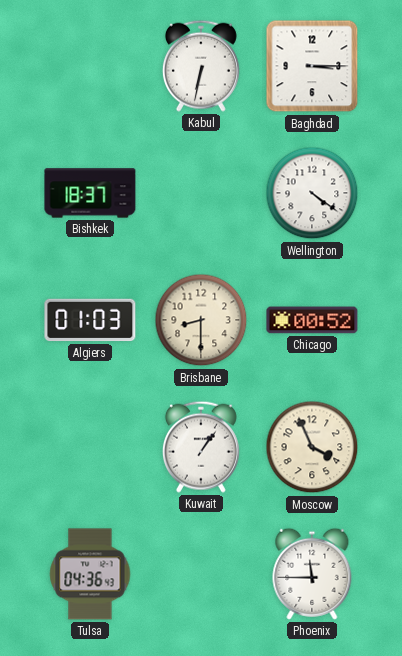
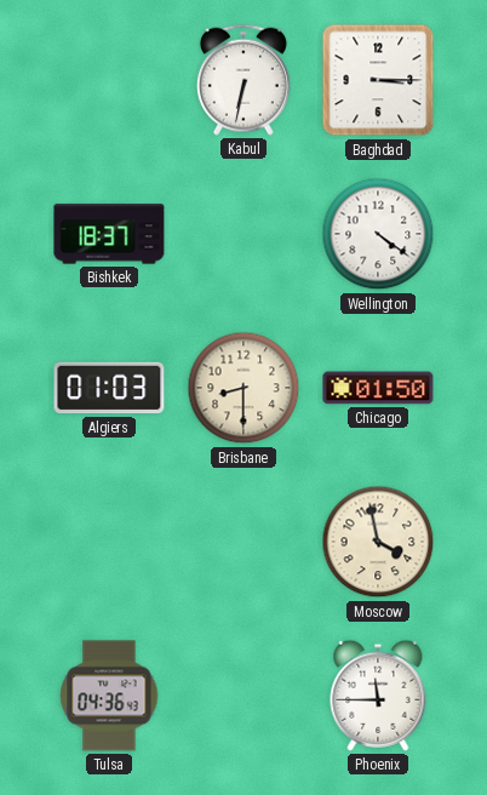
Chicago: 00:52 -> 01:50 (378, 388)
Kuwait: 1:06 -> none (201, 447)
Moscow: 3:56 -> 3:58 (378, 542)
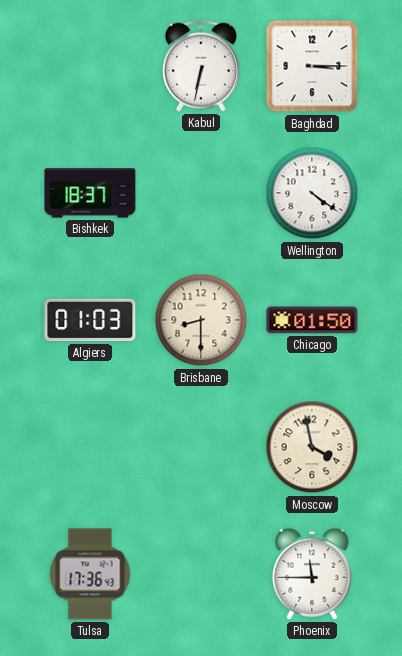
Tulsa: 04:36 -> 17:36 (90, 574)
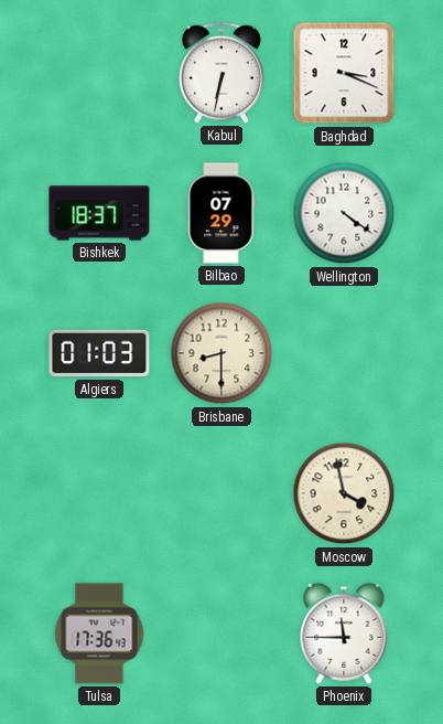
Baghdad: 3:15 -> 3:19 (344, 73)
Bilbao: none -> 07:29 (221, 213)
Chicago: 01:50 -> none (312, 320)
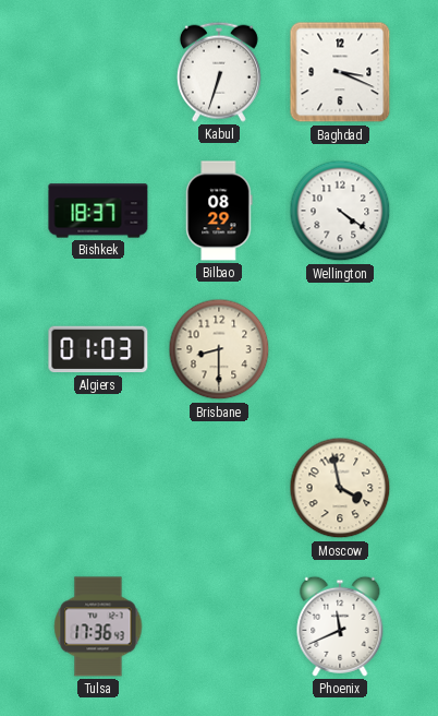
Kabul: 6:32 -> 6:33 (219, 72)
Bilbao: 07:29 -> 08:29 (219, 211)
Phoenix: 11:45 -> 11:41 (340, 626)
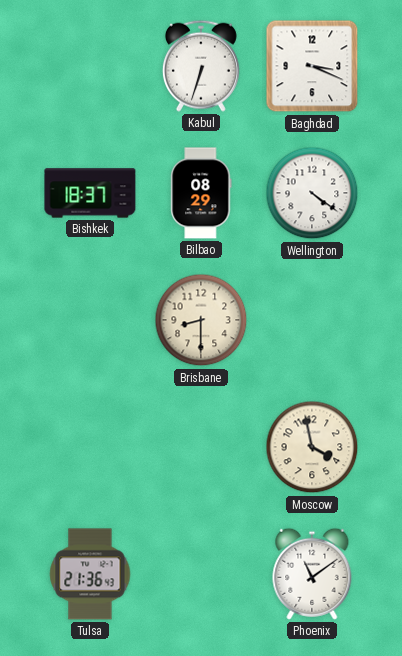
Algiers: 01:03 -> none (98, 349)
Tulsa: 17:36 -> 21:36 (90, 574)
Phoenix: 11:41 -> 11:09 (312, 574)
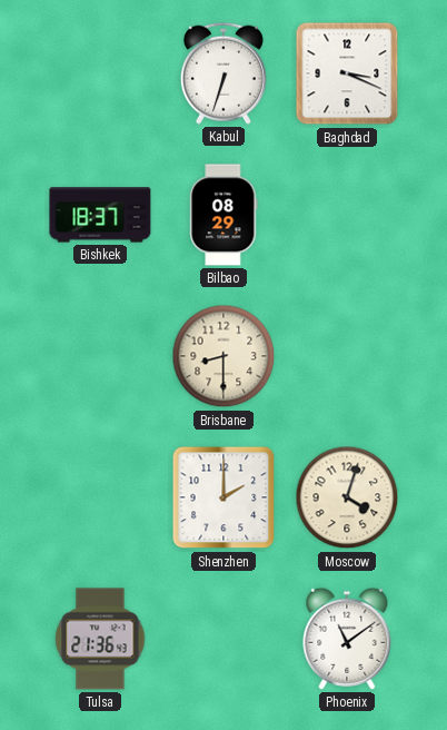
Wellington: 4:21 -> none (312, 193)
Shenzhen: none -> 2:00 (223, 497)
Moscow: 3:58 -> 4:03 (347, 497)
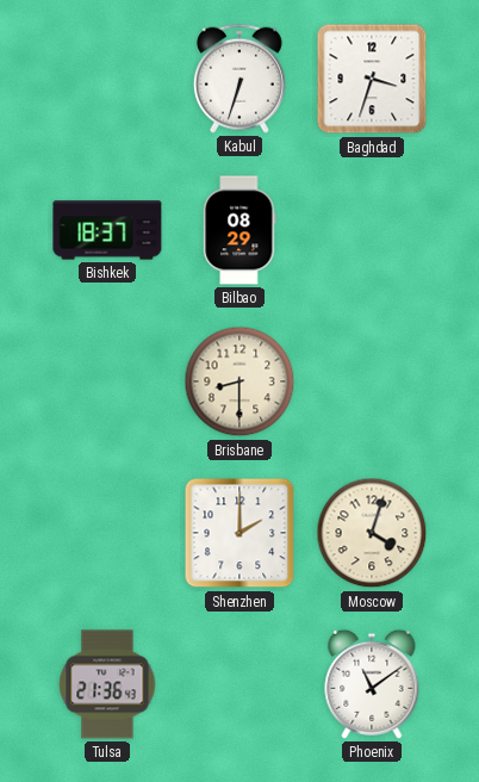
Baghdad: 3:19 -> 3:33 (372, 79)
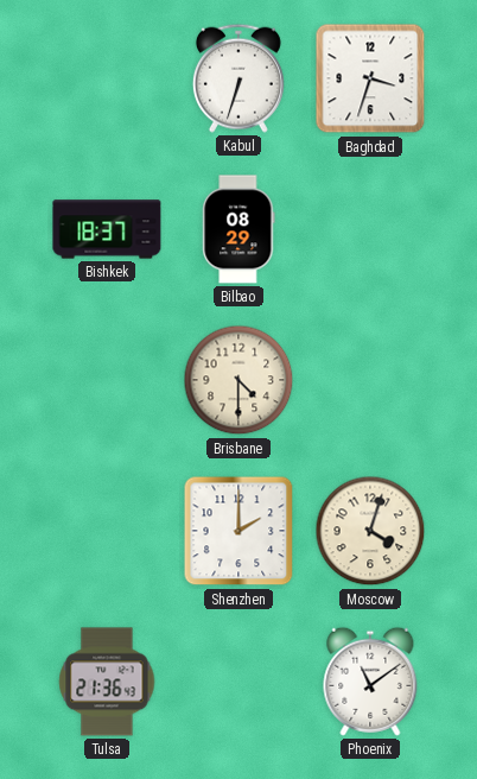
Brisbane: 8:30 -> 4:30 (238, 380)
